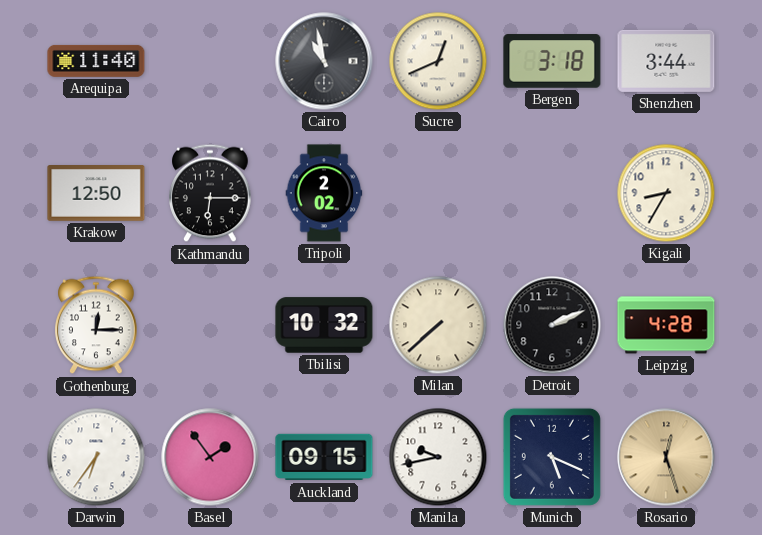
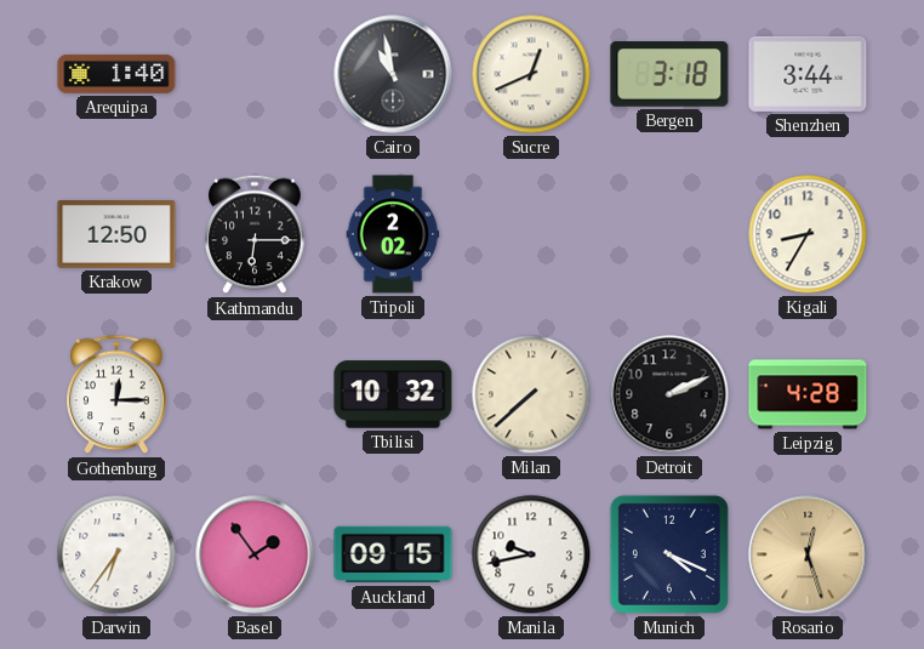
Arequipa: 11:40 -> 1:40 (116, 74)
Munich: 5:19 -> 4:19 (669, 554)
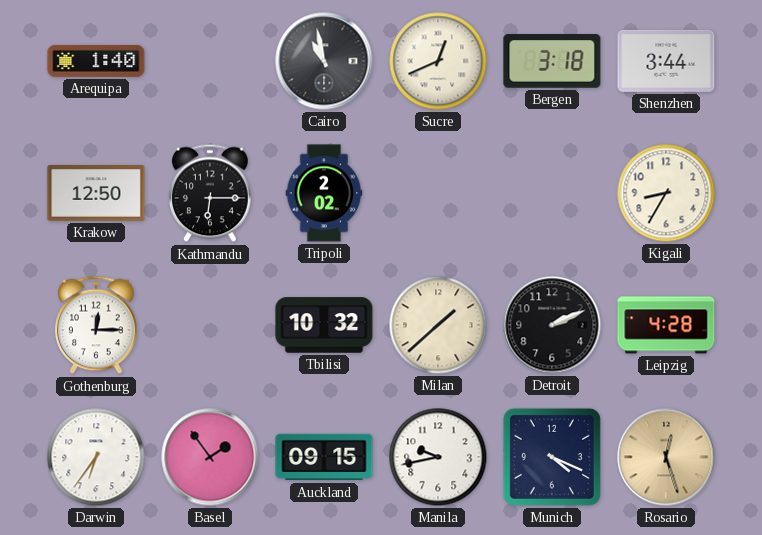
Milan: 7:38 -> 1:38 (438, 325)
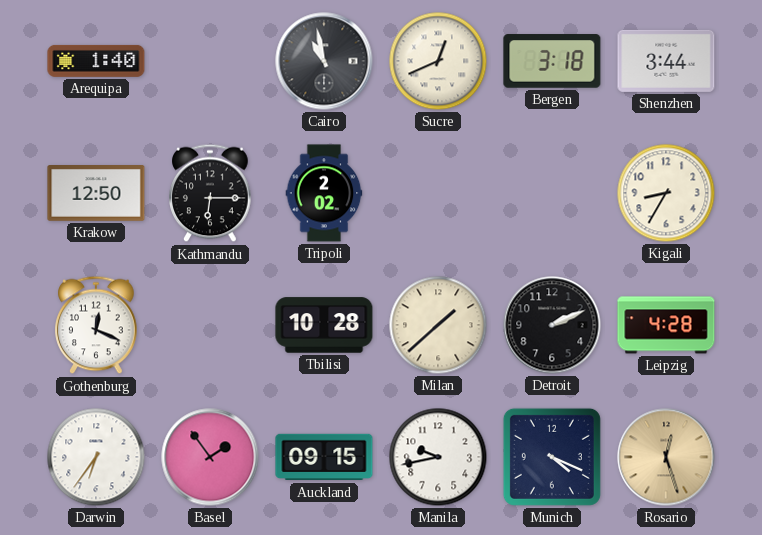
Gothenburg: 12:15 -> 12:19 (96, 325)
Tbilisi: 10:32 -> 10:28 (324, 325)
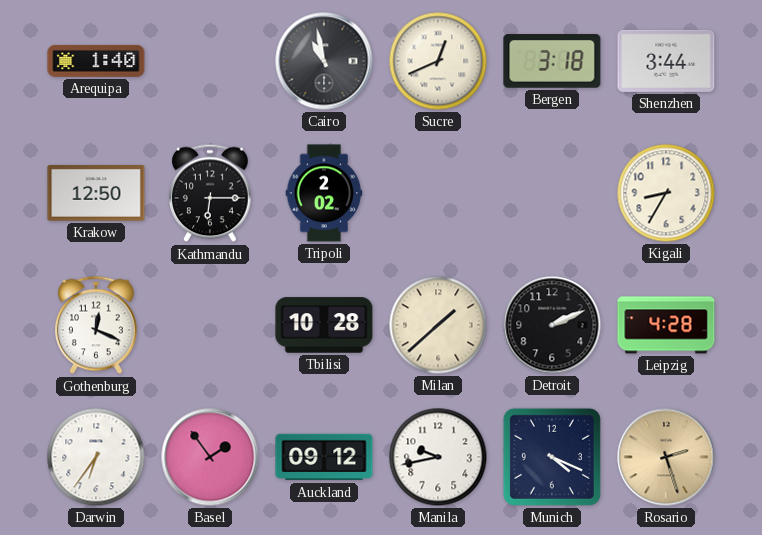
Auckland: 09:15 -> 09:12 (324, 457)
Rosario: 12:27 -> 2:27 (666, 457)
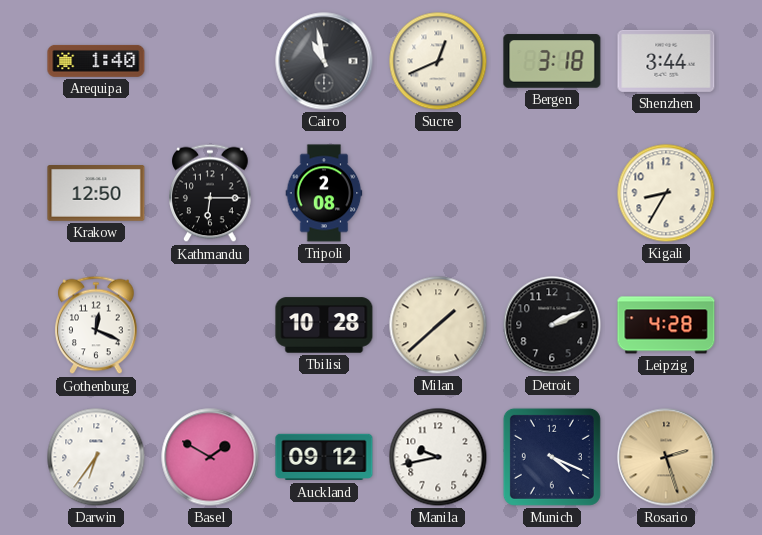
Tripoli: 2:02 -> 2:08 (324, 193)
Basel: 1:54 -> 1:50 (210, 457)
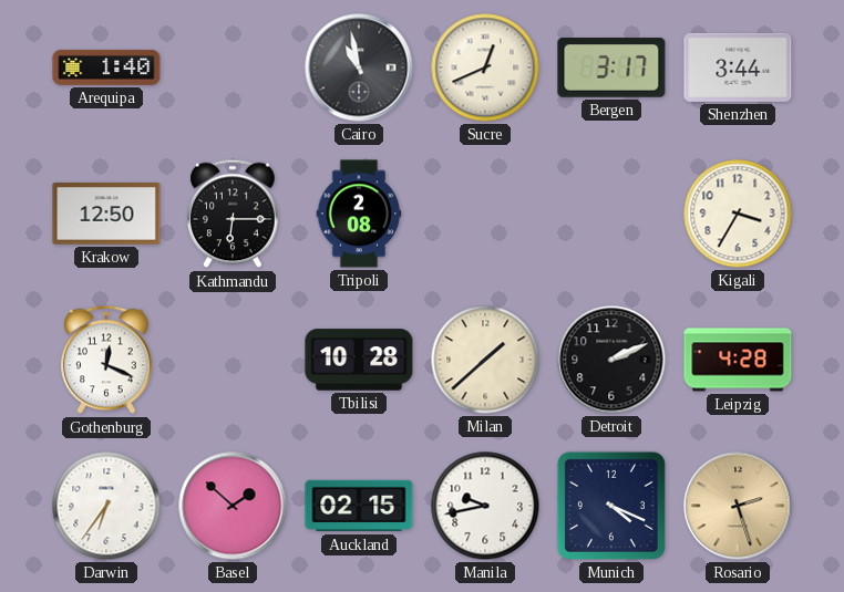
Bergen: 3:18 -> 3:17 (611, 67)
Kigali: 8:35 -> 3:35 (738, 214)
Basel: 1:50 -> 1:52 (233, 506)
Auckland: 09:12 -> 02:15 (359, 506)
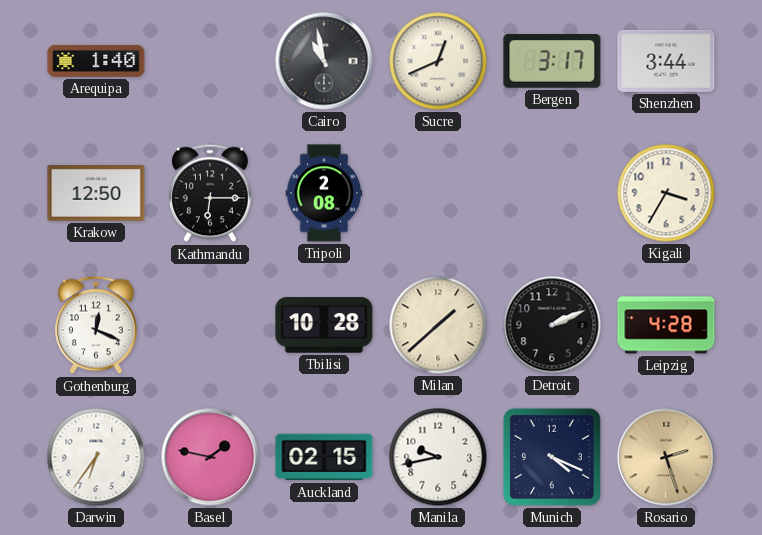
Basel: 1:52 -> 1:47 (210, 457)
